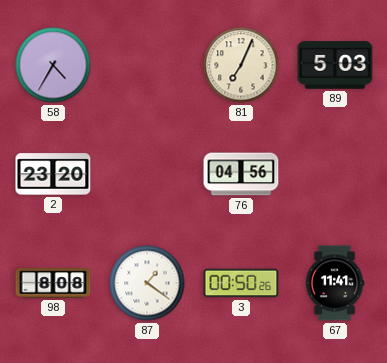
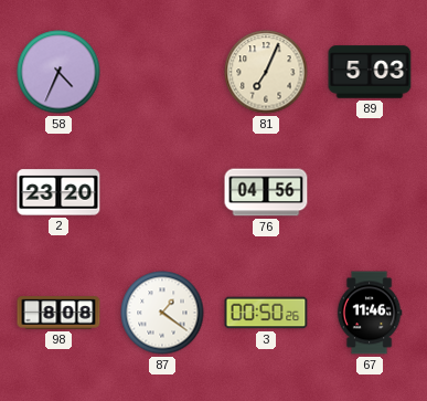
58: 4:35 -> 4:34 (58, 72)
67: 11:41 -> 11:46 (370, 313)
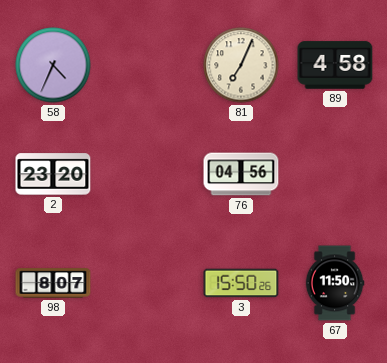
89: 5:03 -> 4:58 (335, 65)
98: 8:08 -> 8:07 (53, 283)
87: 1:21 -> none (162, 313)
3: 00:50 -> 15:50 (241, 283)
67: 11:46 -> 11:50 (335, 283)
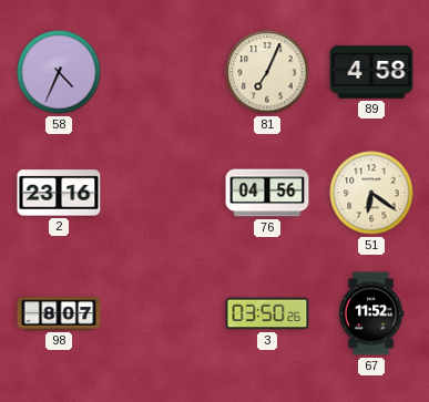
2: 23:20 -> 23:16 (59, 193)
51: none -> 6:21 (371, 193)
3: 15:50 -> 03:50 (267, 313)
67: 11:50 -> 11:52 (371, 313)
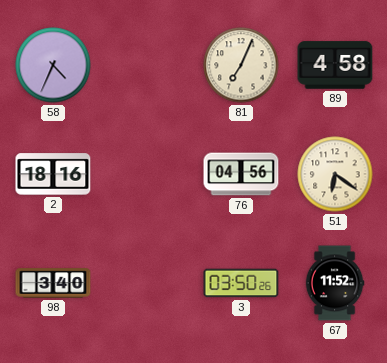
2: 23:16 -> 18:16 (53, 174)
98: 8:07 -> 3:40 (53, 283)
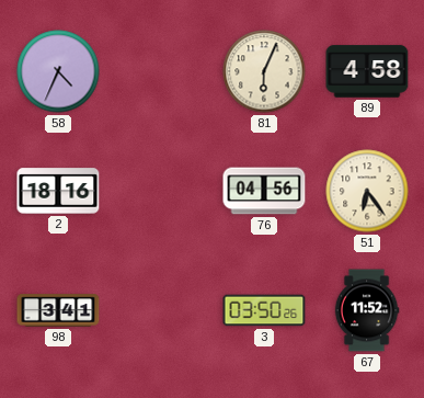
81: 7:04 -> 6:04 (264, 71)
51: 6:21 -> 6:24 (367, 191)
98: 3:40 -> 3:41 (58, 310)
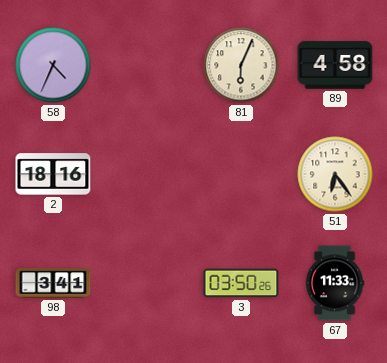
76: 04:56 -> none (264, 191)
67: 11:52 -> 11:33 (335, 283)
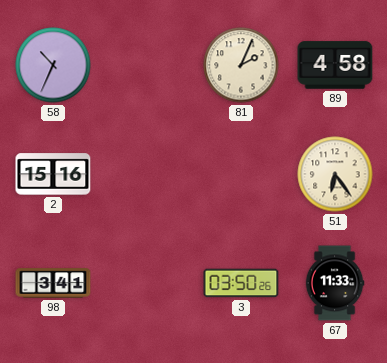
58: 4:34 -> 10:34 (53, 65)
81: 6:04 -> 2:04 (241, 65)
2: 18:16 -> 15:16 (53, 174)
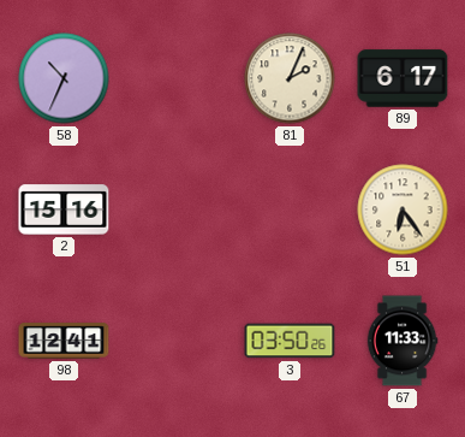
89: 4:58 -> 6:17 (403, 78)
98: 3:41 -> 12:41 (64, 341)
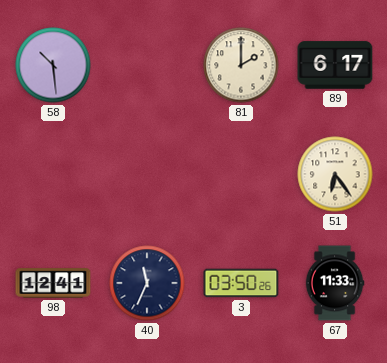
58: 10:34 -> 10:29 (53, 65)
81: 2:04 -> 2:00 (241, 65)
2: 15:16 -> none (64, 209)
40: none -> 11:34 (147, 283)
